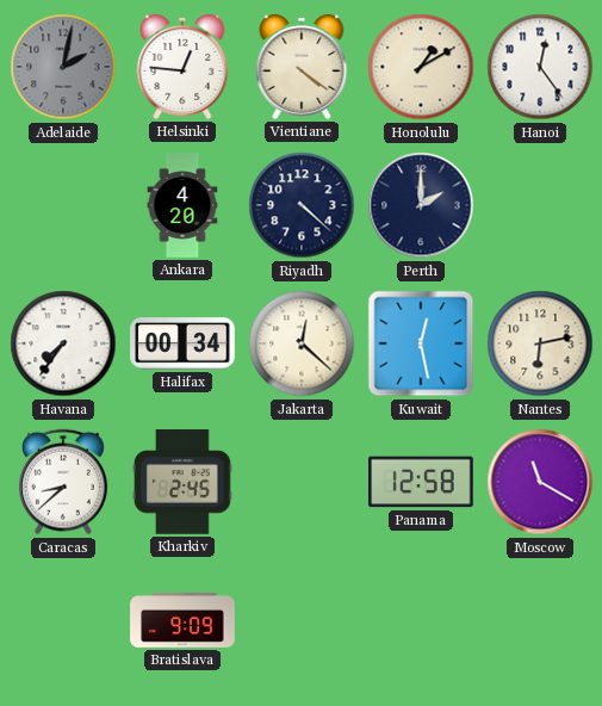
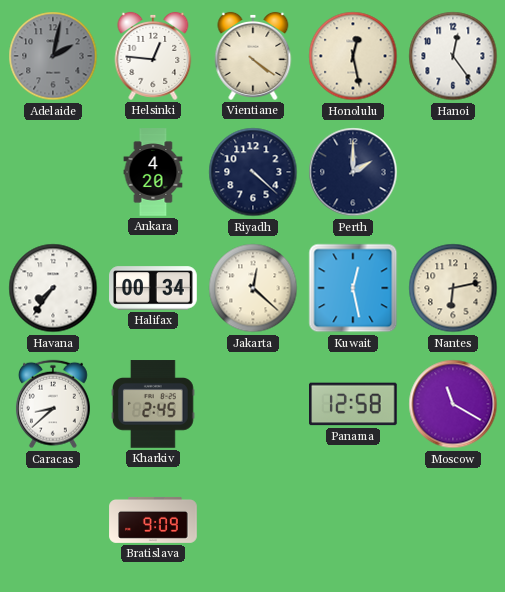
Honolulu: 1:10 -> 12:28 (353, 56)
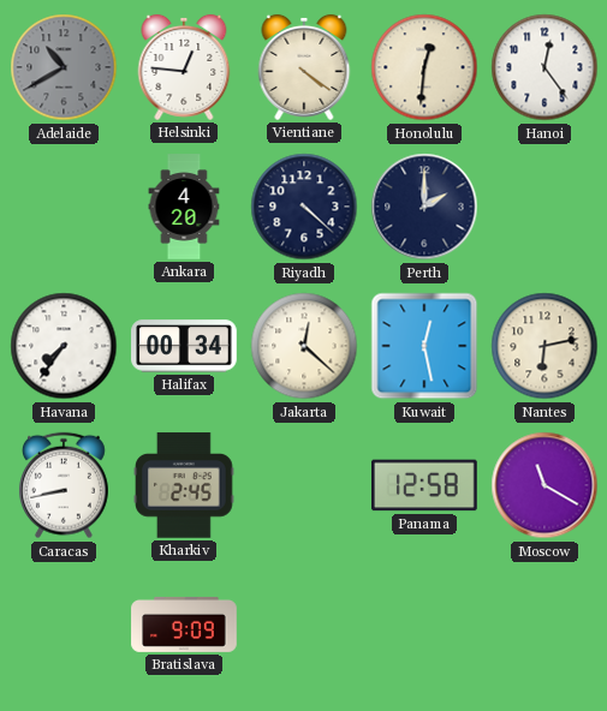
Adelaide: 2:02 -> 10:40 (64, 67)
Honolulu: 12:28 -> 12:31 (424, 67)
Caracas: 8:38 -> 8:43 (64, 485)
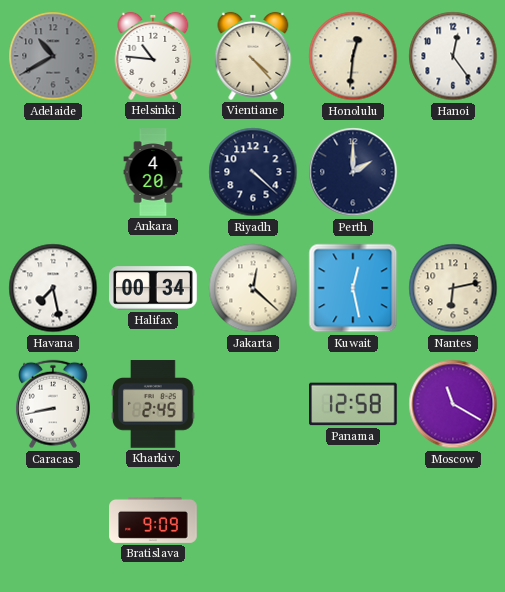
Helsinki: 12:46 -> 10:46 (153, 56)
Vientiane: 4:21 -> 4:23 (253, 56)
Havana: 7:36 -> 7:28 (53, 288)
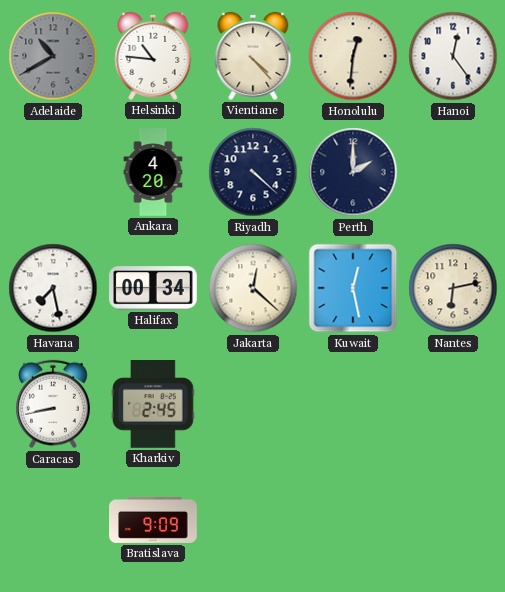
Panama: 12:58 -> none (354, 404)
Moscow: 11:20 -> none (453, 404)
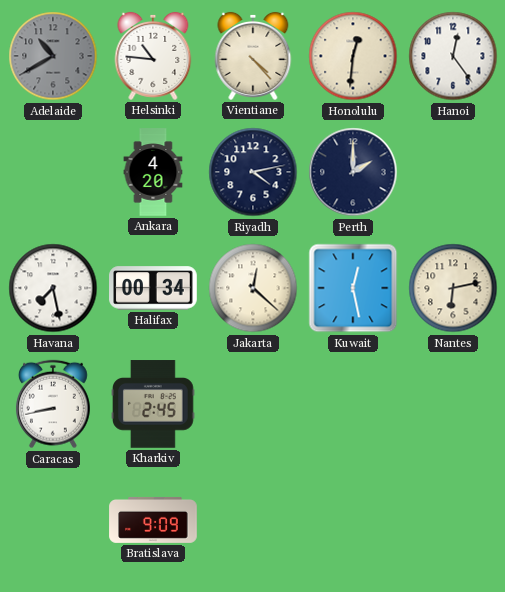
Riyadh: 4:22 -> 4:13 (253, 172)
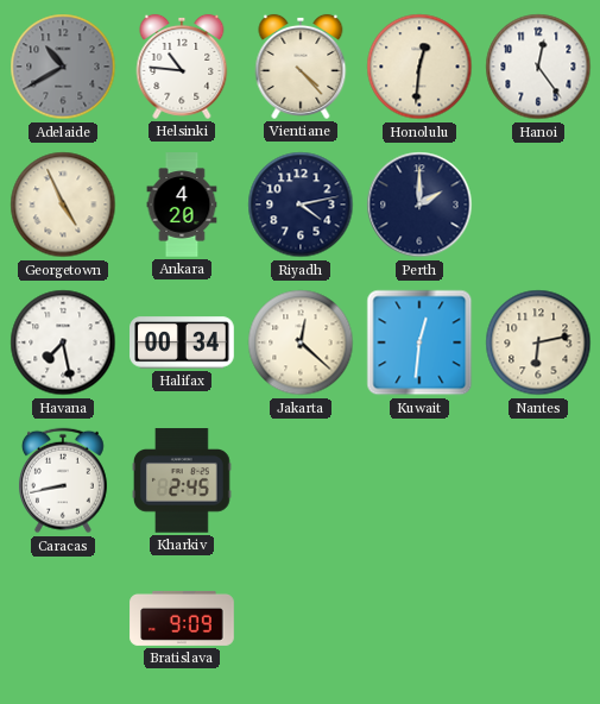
Georgetown: none -> 4:56 (63, 205)
Kuwait: 12:28 -> 12:31 (419, 342)
